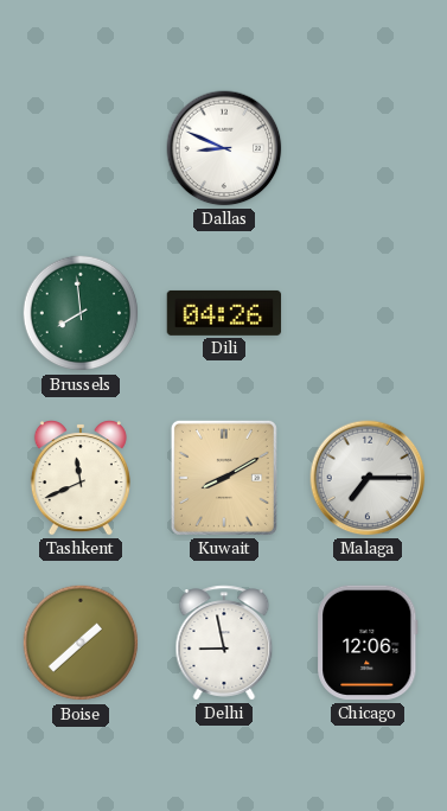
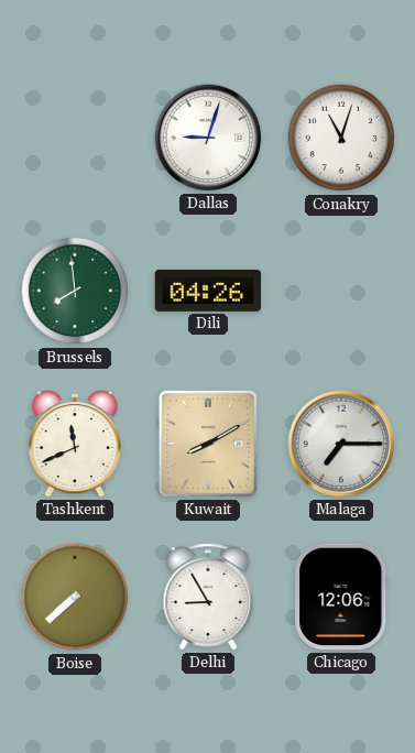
Dallas: 8:49 -> 9:03 (208, 138)
Conakry: none -> 11:03 (341, 138)
Boise: 1:38 -> 7:38 (75, 597)
Delhi: 8:58 -> 8:55 (208, 597)
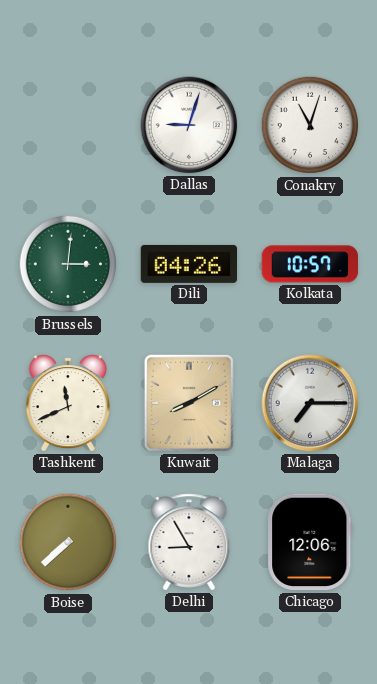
Brussels: 7:59 -> 3:01 (68, 264)
Kolkata: none -> 10:57 (310, 264)
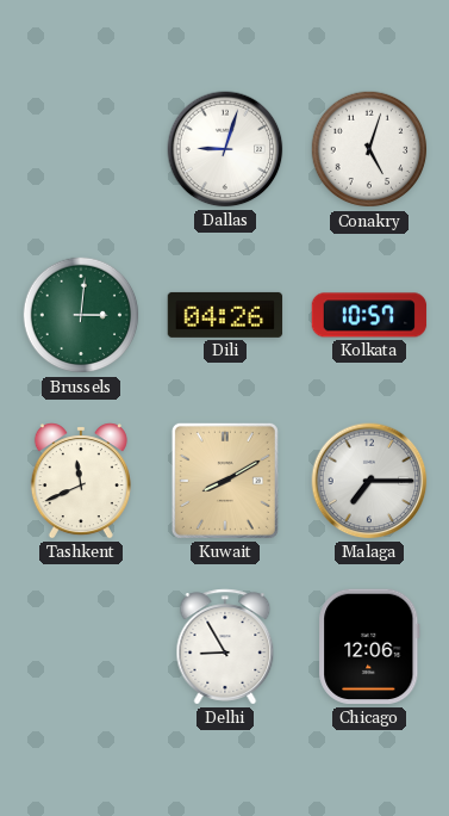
Conakry: 11:03 -> 5:03 (369, 149)
Boise: 7:38 -> none (68, 542)
